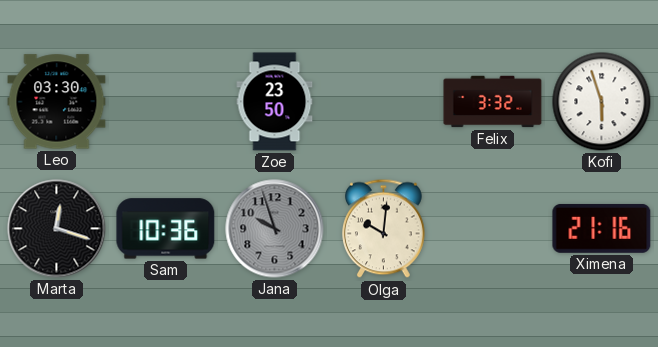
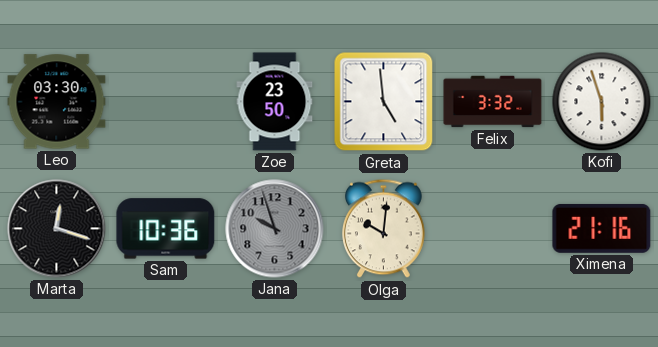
Greta: none -> 4:59 (384, 102)
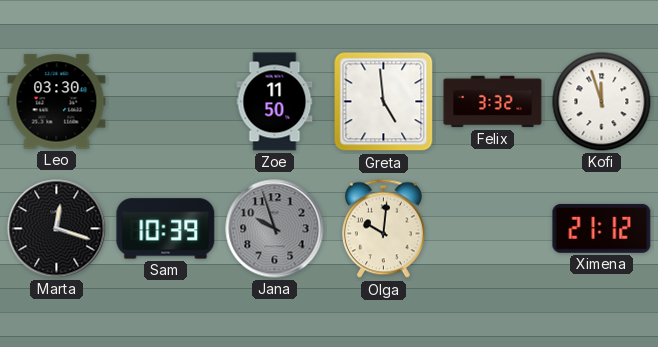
Zoe: 23:50 -> 11:50 (275, 102)
Kofi: 5:57 -> 11:57 (602, 102)
Sam: 10:36 -> 10:39 (166, 229)
Ximena: 21:16 -> 21:12 (602, 228)
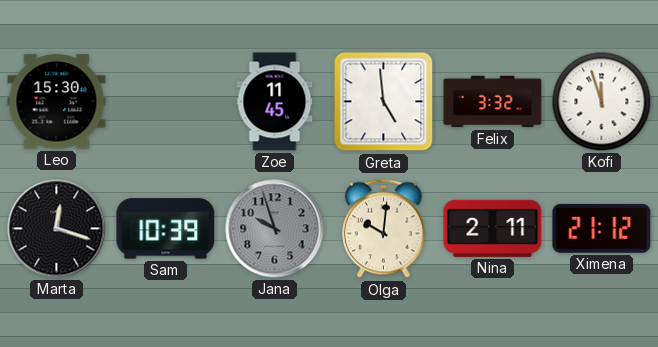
Leo: 03:30 -> 15:30 (57, 102)
Zoe: 11:50 -> 11:45 (275, 102)
Nina: none -> 2:11 (493, 228)
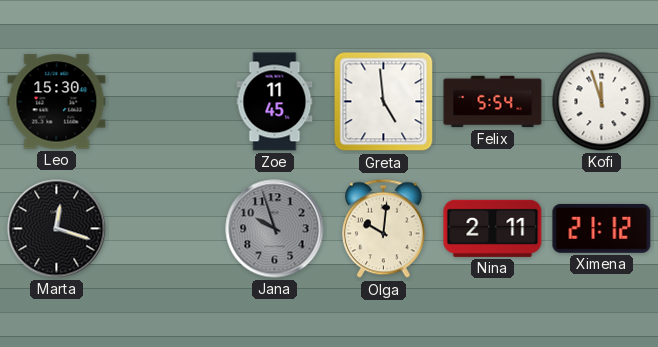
Felix: 3:32 -> 5:54 (493, 102)
Sam: 10:39 -> none (166, 229)
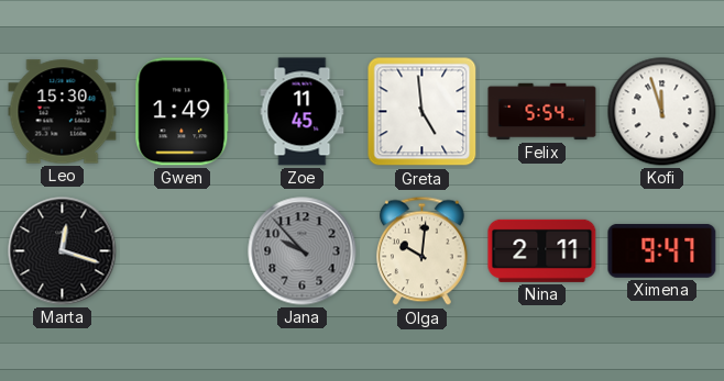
Gwen: none -> 1:49 (183, 112)
Jana: 9:57 -> 9:53 (303, 251)
Ximena: 21:12 -> 9:47 (662, 250)
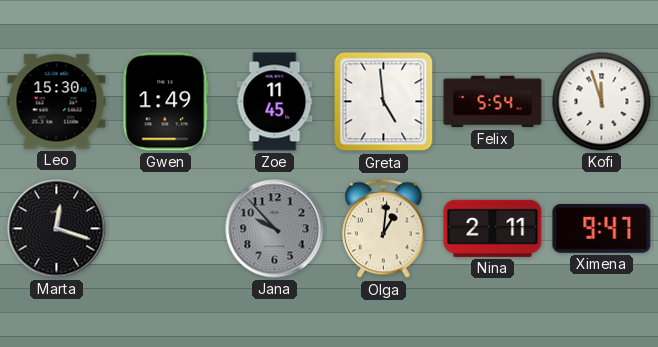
Olga: 10:01 -> 1:01 (384, 229)
